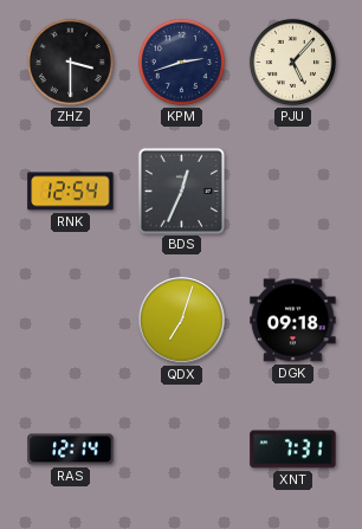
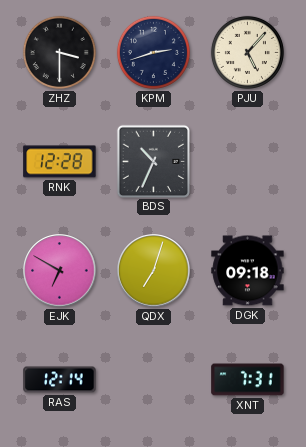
RNK: 12:54 -> 12:28 (60, 162)
BDS: 12:34 -> 10:34 (153, 161)
EJK: none -> 6:50 (60, 271)
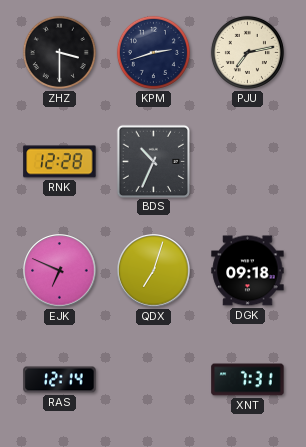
PJU: 5:07 -> 7:13 (247, 52)
EJK: 6:50 -> 6:49 (60, 271)
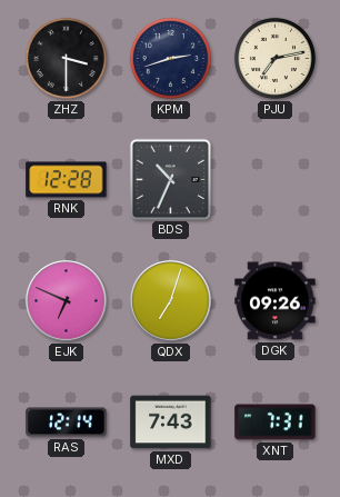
DGK: 09:18 -> 09:26 (276, 301)
MXD: none -> 7:43 (171, 423)
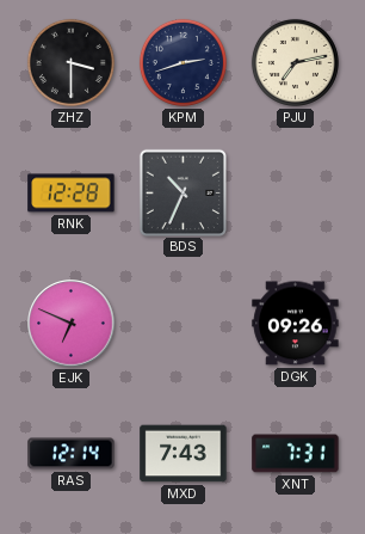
QDX: 7:03 -> none (171, 301)
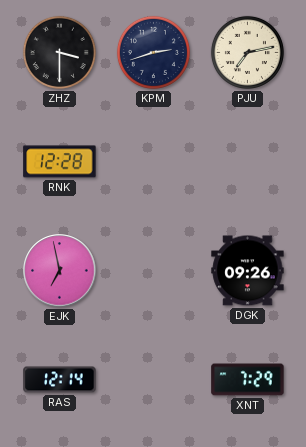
BDS: 10:34 -> none (182, 192)
EJK: 6:49 -> 6:58 (60, 271)
MXD: 7:43 -> none (184, 454)
XNT: 7:31 -> 7:29 (248, 380)
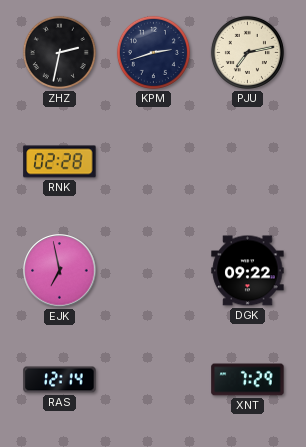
ZHZ: 3:30 -> 2:32 (59, 52)
RNK: 12:28 -> 02:28 (60, 162)
DGK: 09:26 -> 09:22 (248, 271)
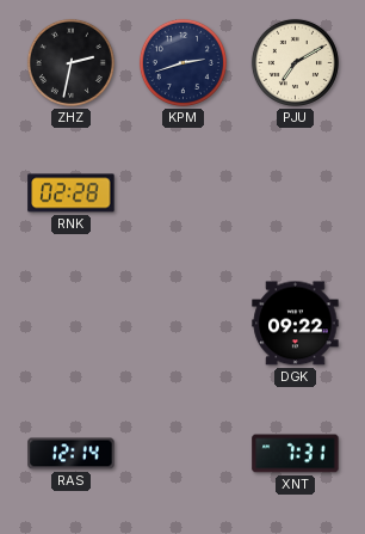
PJU: 7:13 -> 7:10 (295, 62)
EJK: 6:58 -> none (60, 271)
XNT: 7:29 -> 7:31 (296, 454)
